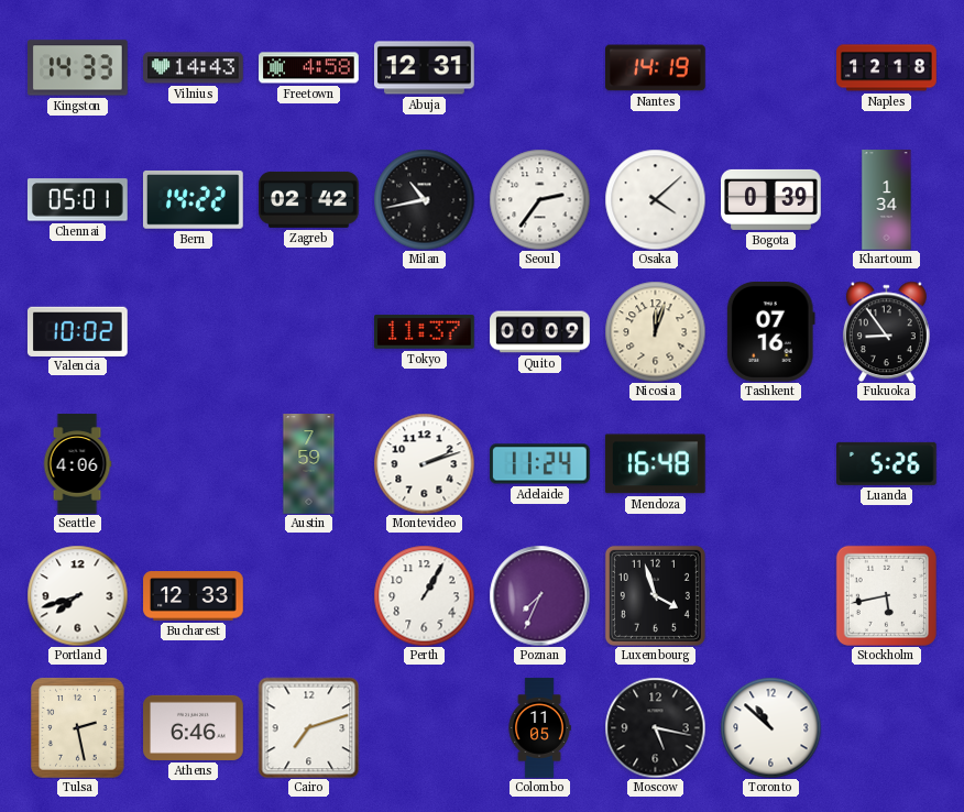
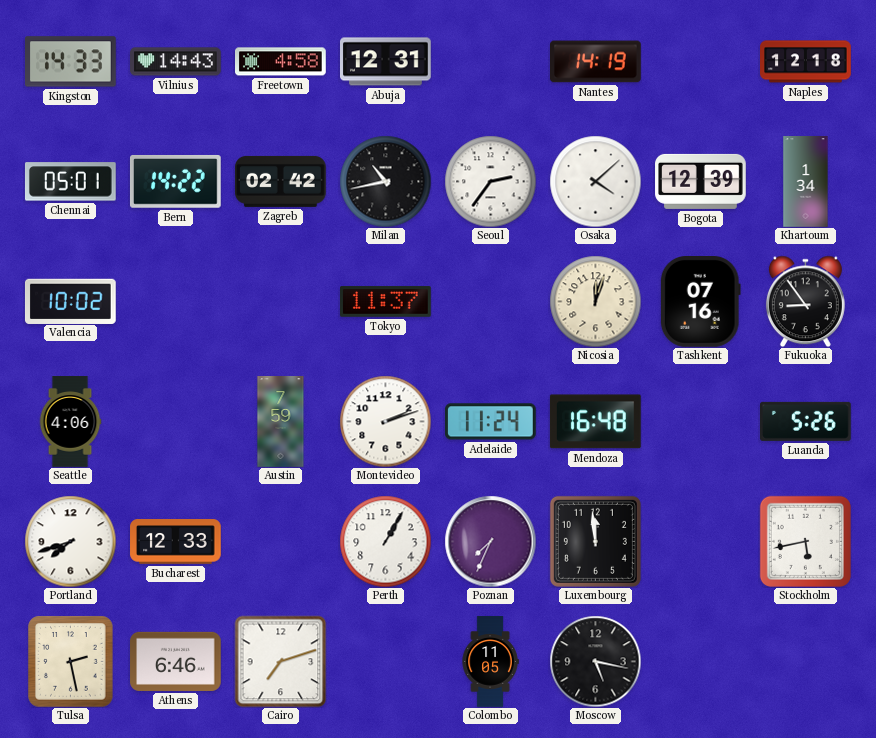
Bogota: 0:39 -> 12:39 (701, 181)
Quito: 00:09 -> none (540, 332)
Luxembourg: 3:57 -> 11:59 (595, 541)
Toronto: 10:52 -> none (770, 727)
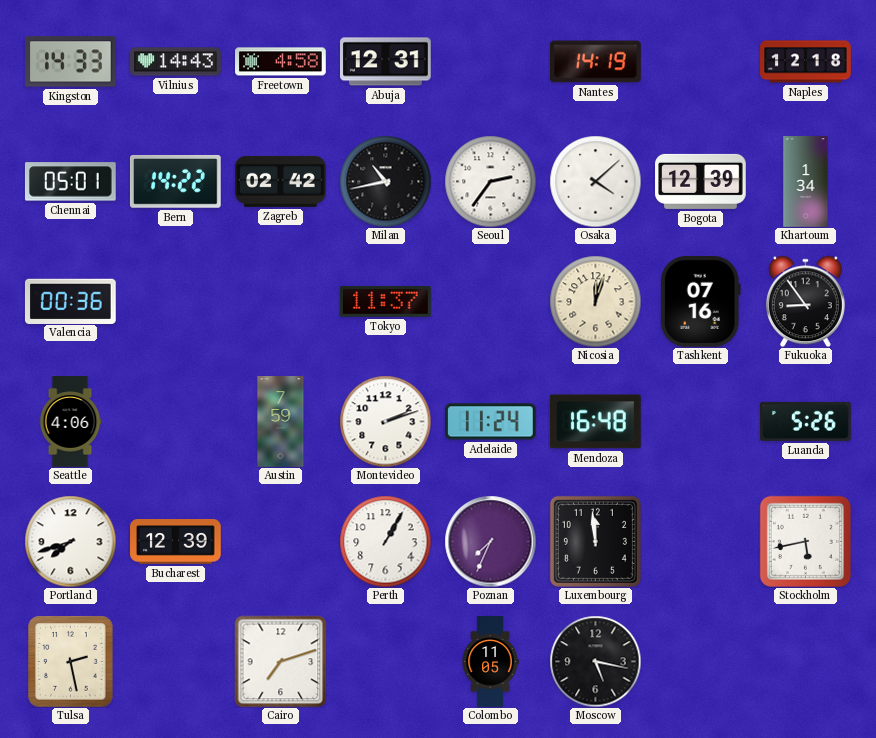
Valencia: 10:02 -> 00:36 (70, 301)
Bucharest: 12:33 -> 12:39 (176, 542)
Athens: 6:46 -> none (176, 661)
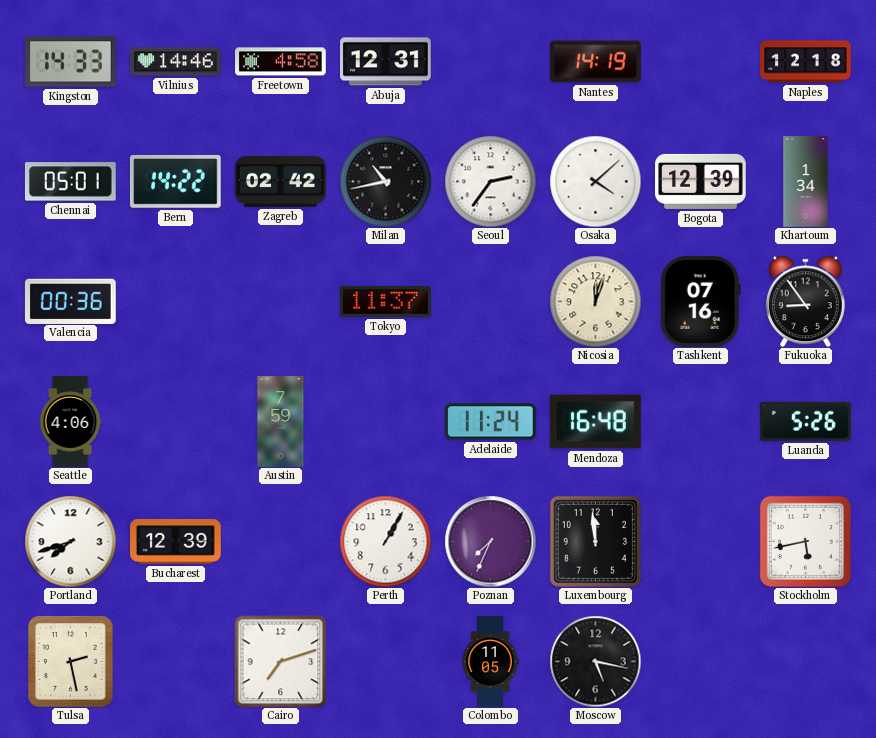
Vilnius: 14:43 -> 14:46 (176, 62)
Montevideo: 2:12 -> none (385, 421)
